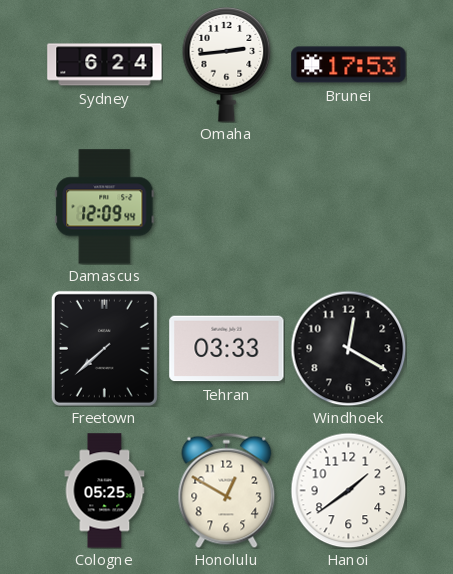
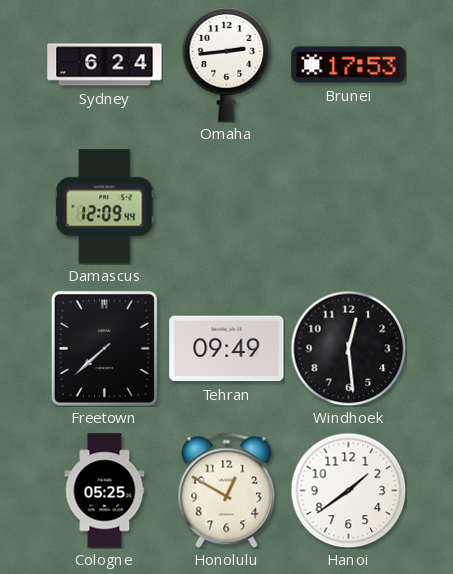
Tehran: 03:33 -> 09:49 (227, 349)
Windhoek: 12:20 -> 12:29 (348, 348)
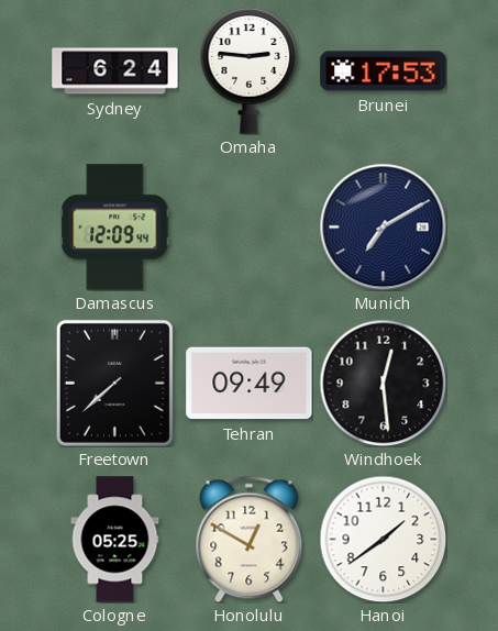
Omaha: 2:44 -> 2:46 (250, 71)
Munich: none -> 7:10 (383, 226)
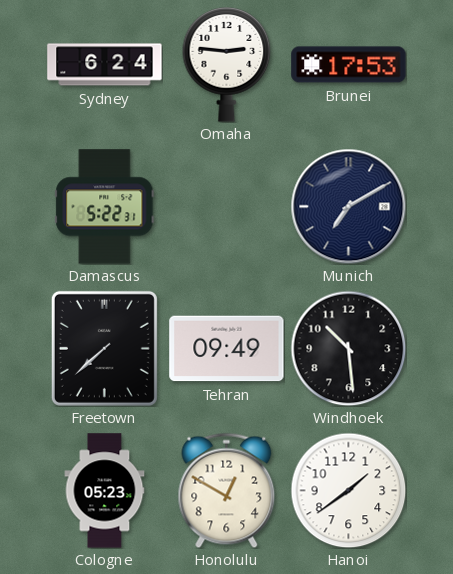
Damascus: 12:09 -> 5:22 (105, 207)
Windhoek: 12:29 -> 10:29 (348, 348)
Cologne: 05:25 -> 05:23 (105, 491)
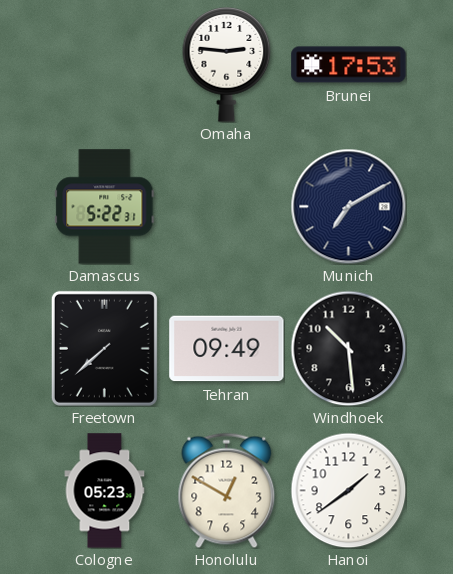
Sydney: 6:24 -> none (105, 65)
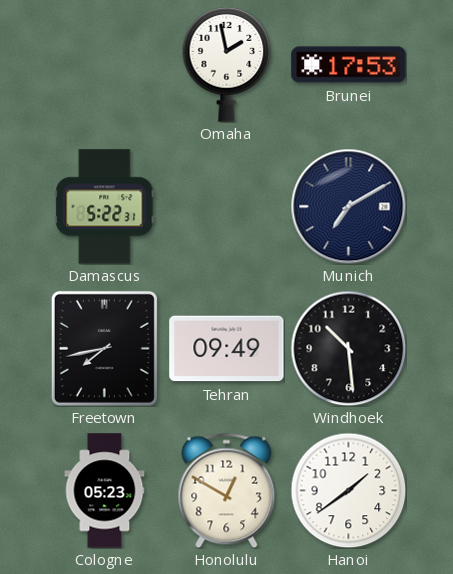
Omaha: 2:46 -> 1:58 (227, 65)
Freetown: 7:38 -> 7:43 (104, 348)
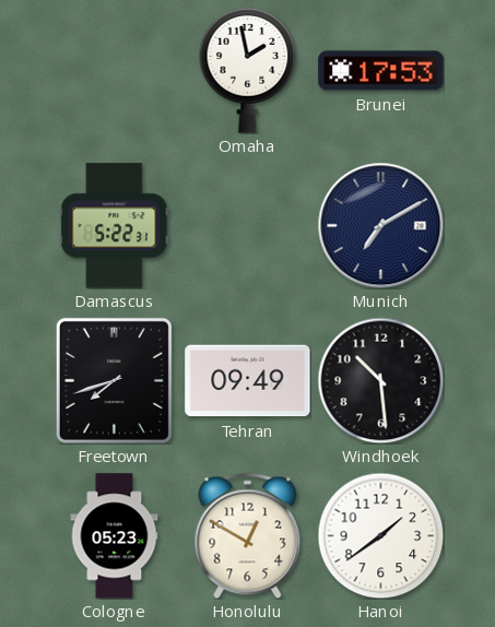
Freetown: 7:43 -> 7:42 (114, 380)
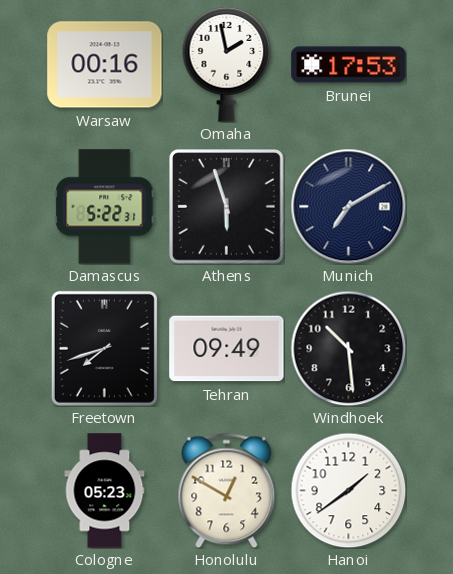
Warsaw: none -> 00:16 (105, 65)
Athens: none -> 5:57 (227, 207)
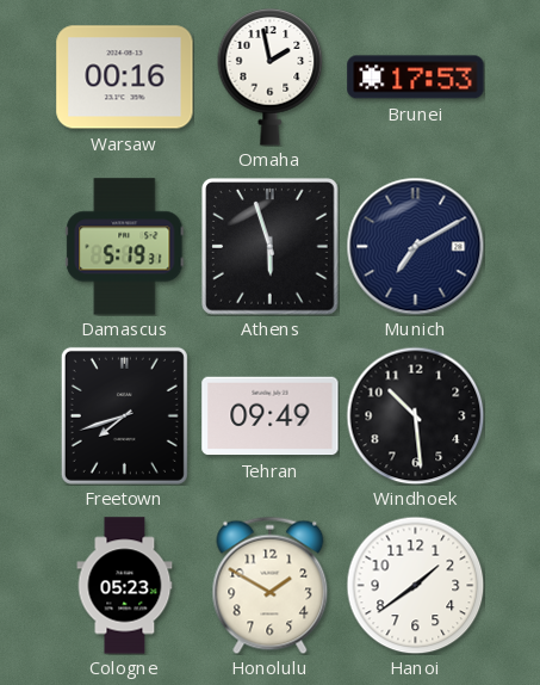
Damascus: 5:22 -> 5:19 (125, 247)
Honolulu: 12:50 -> 1:50 (271, 585)
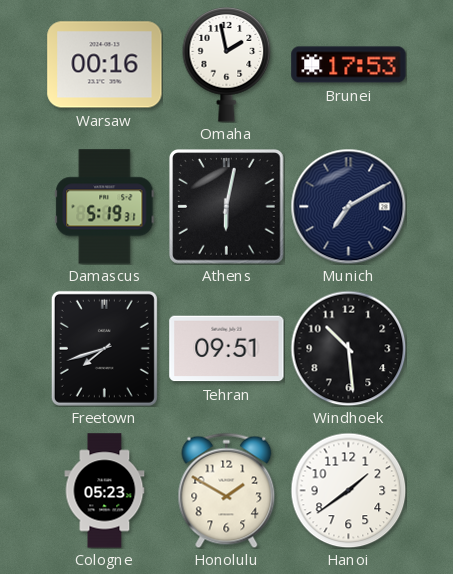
Athens: 5:57 -> 6:02 (227, 207)
Tehran: 09:49 -> 09:51 (227, 349)
